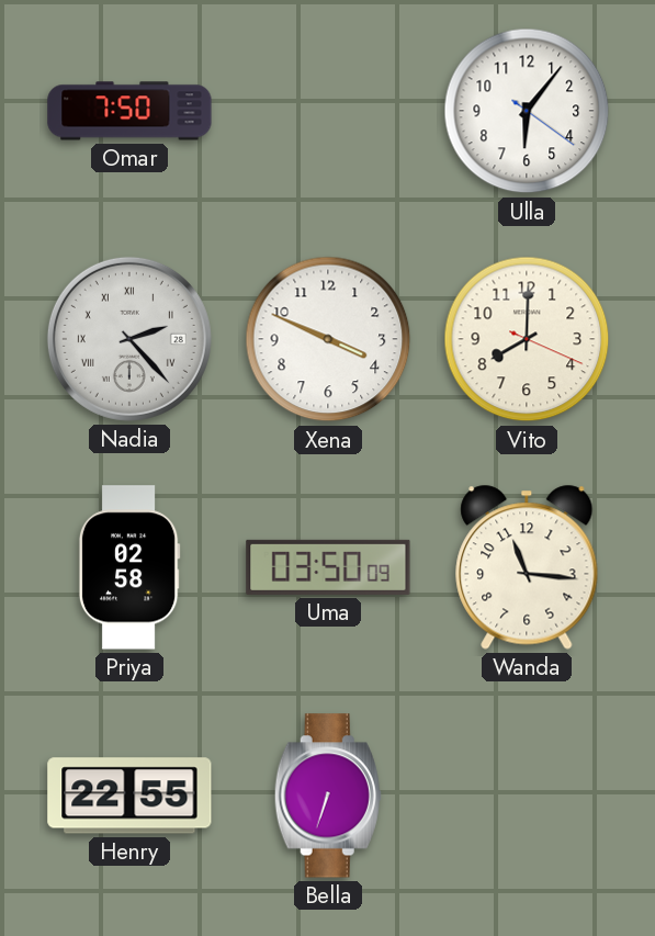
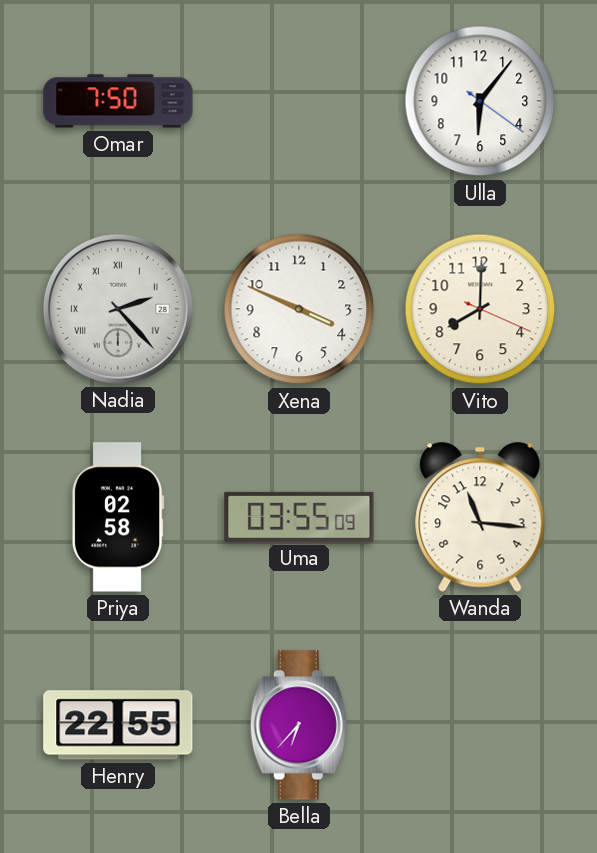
Uma: 03:50 -> 03:55 (299, 517)
Bella: 6:33 -> 6:37 (299, 725)
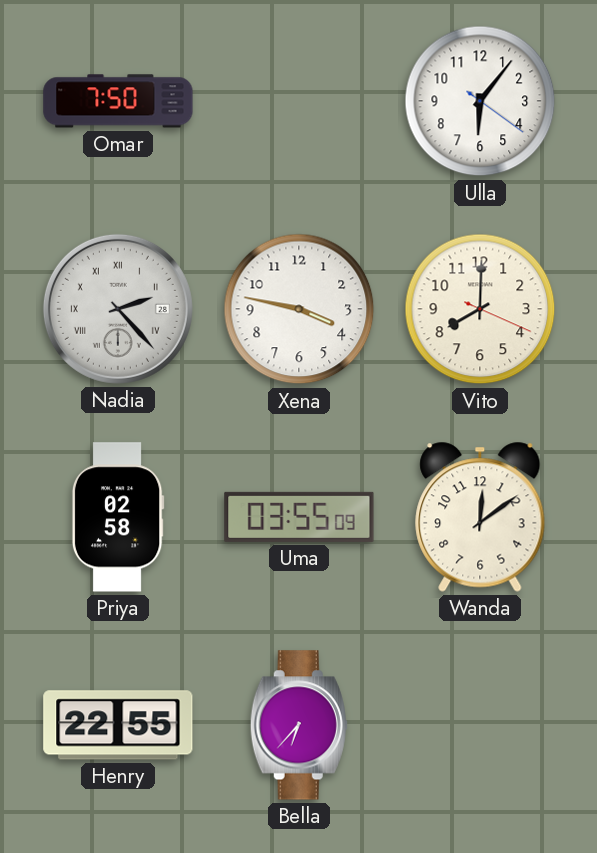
Xena: 3:49 -> 3:47 (299, 309)
Wanda: 11:16 -> 12:09 (480, 517)
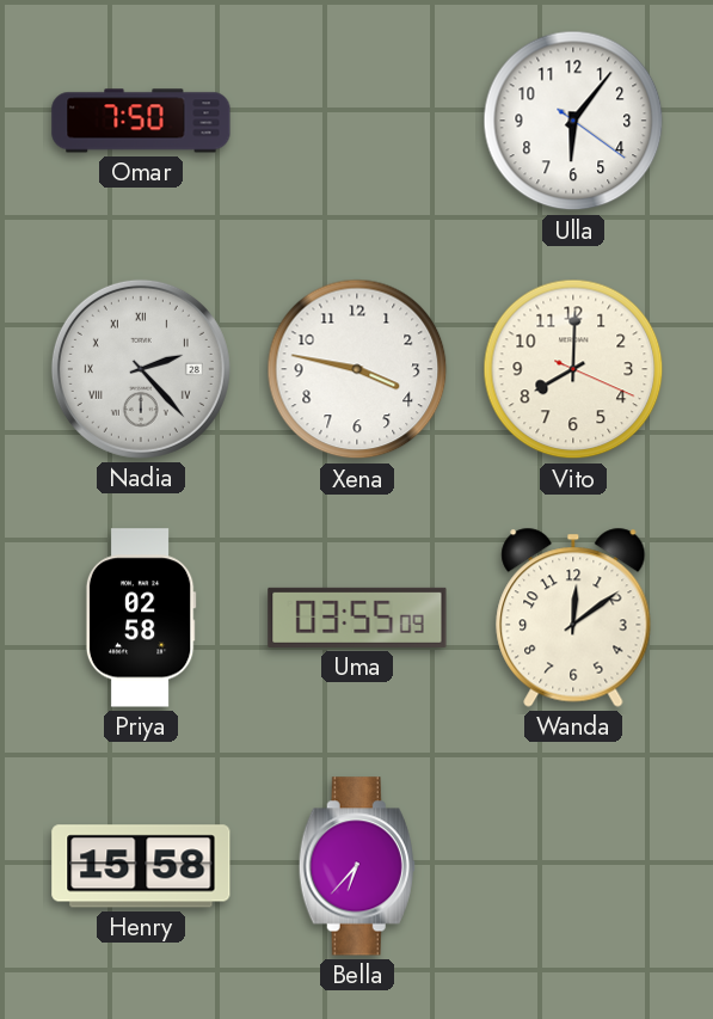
Henry: 22:55 -> 15:58 (141, 866)
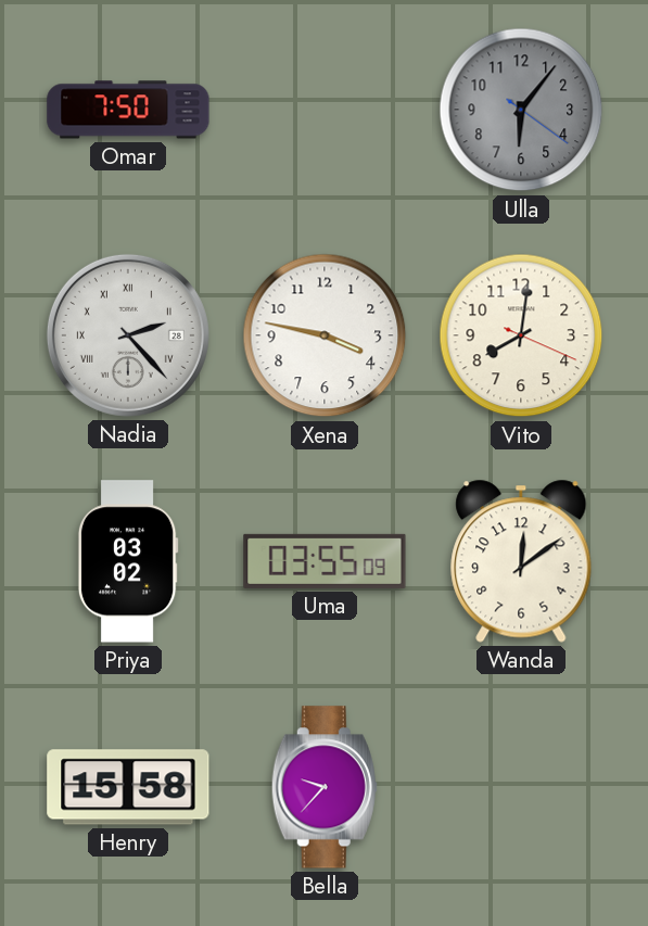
Ulla dial: white -> grey (521, 110)
Vito: 8:00 -> 8:01 (521, 335)
Priya: 02:58 -> 03:02 (128, 561)
Bella: 6:37 -> 9:37 (325, 787)
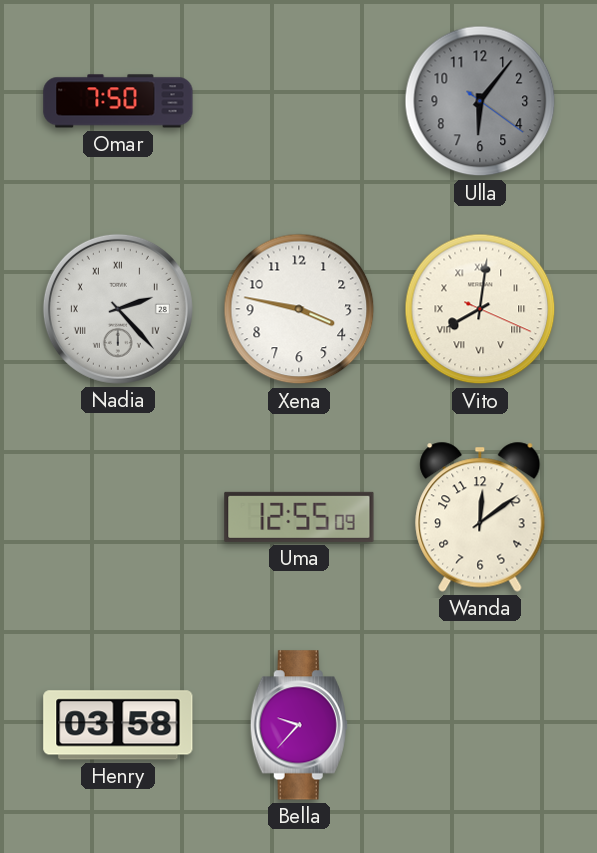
Vito numerals: Arabic -> Roman (480, 309)
Priya: 03:02 -> none (128, 561)
Uma: 03:55 -> 12:55 (299, 517)
Henry: 15:58 -> 03:58 (118, 725)
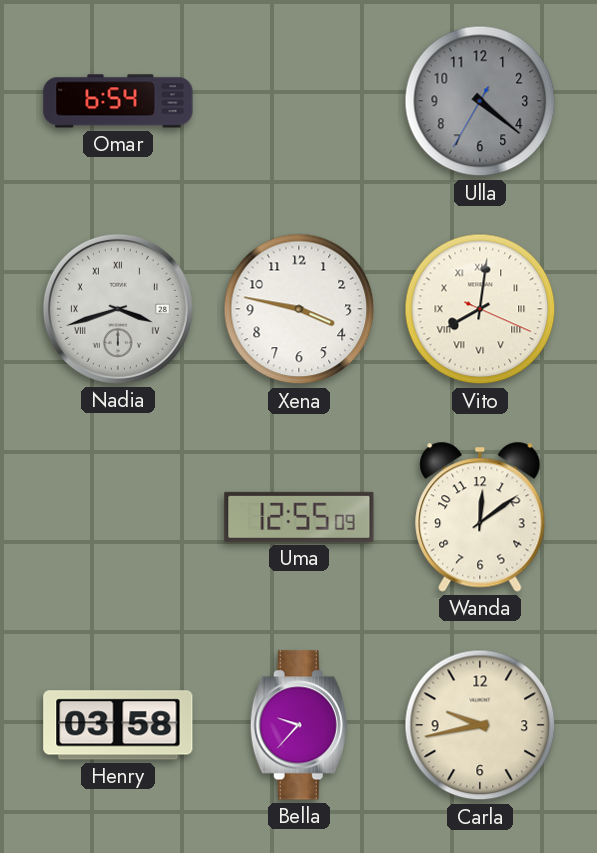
Omar: 7:50 -> 6:54 (118, 101)
Ulla: 6:06 -> 4:21 (480, 101)
Nadia: 2:23 -> 3:42 (118, 309)
Carla: none -> 9:43 (480, 725)
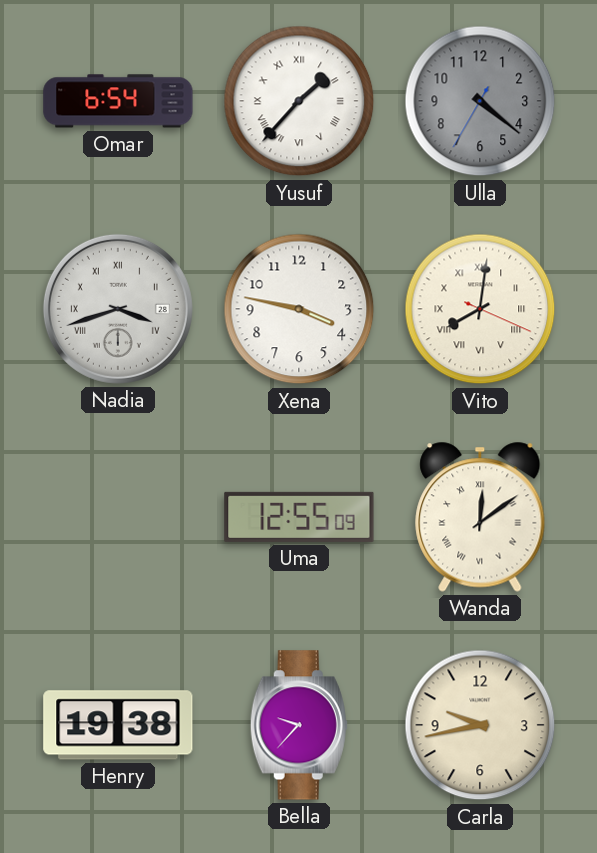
Yusuf: none -> 1:37 (299, 101)
Wanda numerals: Arabic -> Roman (480, 517)
Henry: 03:58 -> 19:38 (118, 725)
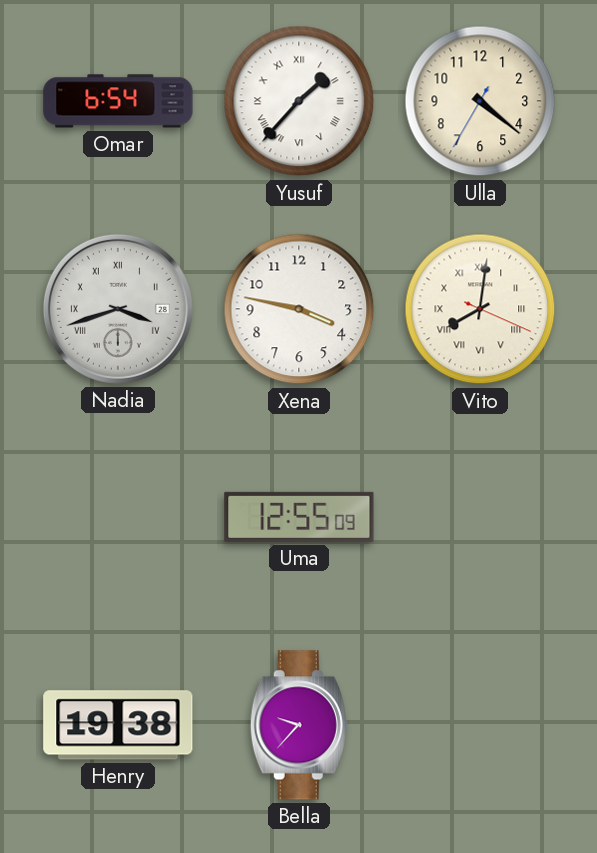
Ulla dial: grey -> cream (480, 101)
Wanda: 12:09 -> none (480, 517)
Carla: 9:43 -> none (480, 725)
